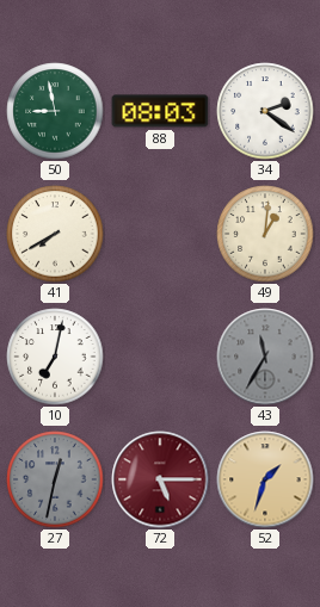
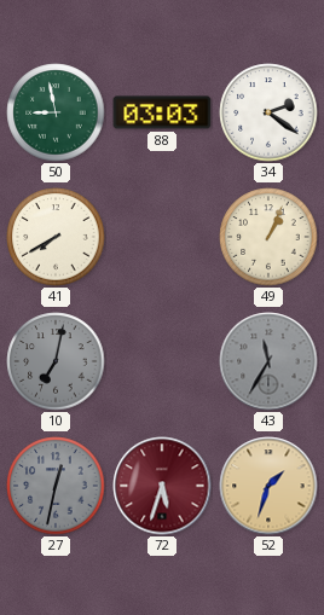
88: 08:03 -> 03:03 (162, 112)
49: 1:01 -> 1:04 (268, 237)
10 dial: white -> grey (56, 361)
72: 5:15 -> 5:33 (162, 486)
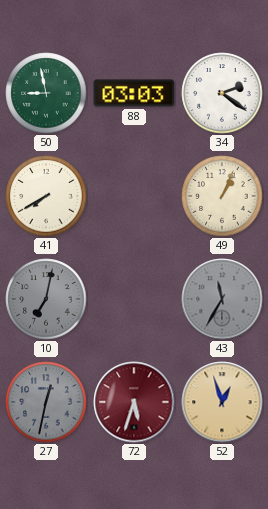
52: 1:33 -> 12:57 (222, 402)
